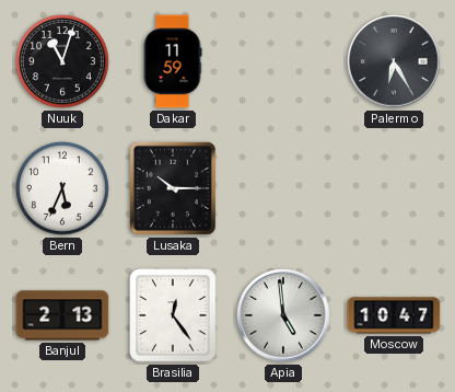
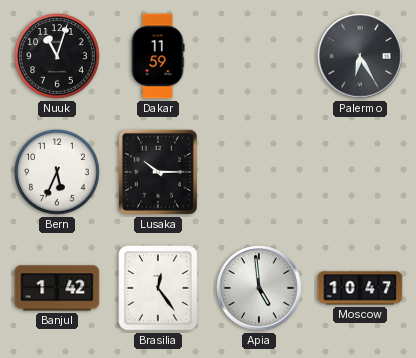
Banjul: 2:13 -> 1:42 (57, 288)
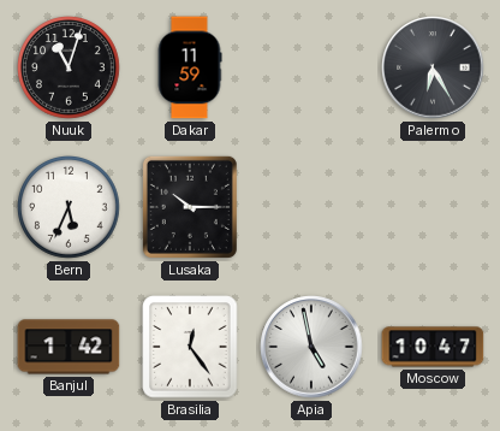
Apia: 4:59 -> 4:58 (311, 347)
